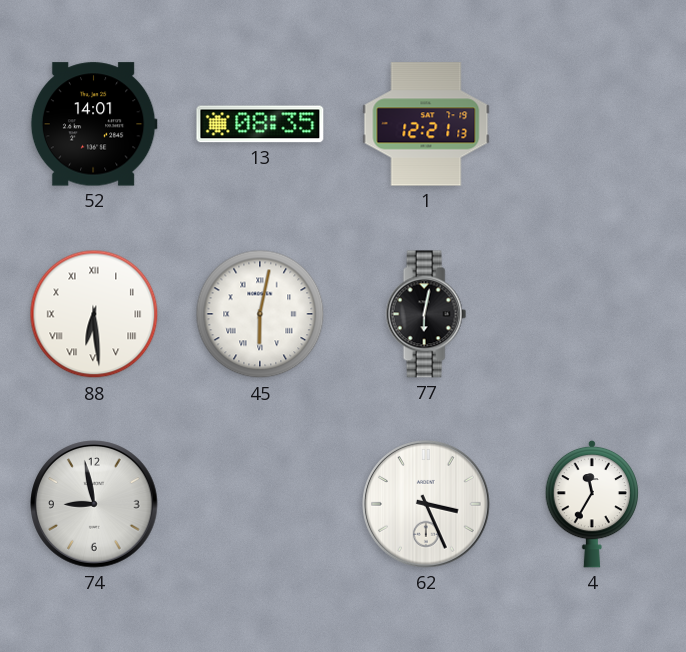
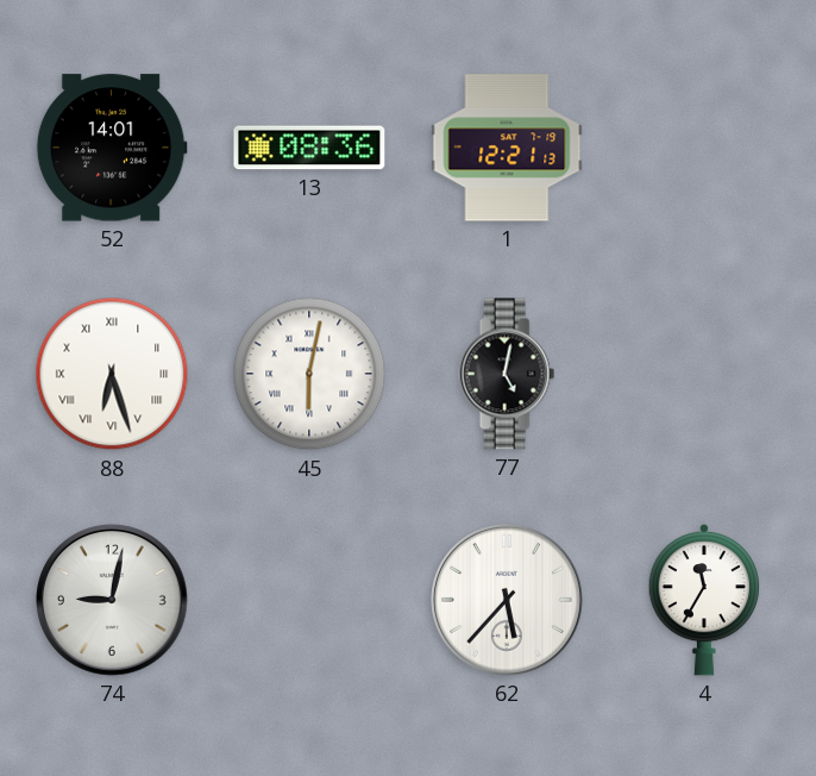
13: 08:35 -> 08:36 (309, 148)
88: 6:29 -> 6:27 (112, 374)
77: 6:02 -> 5:02 (507, 374)
74: 8:58 -> 9:02 (112, 600)
62: 3:26 -> 5:37 (507, 600)
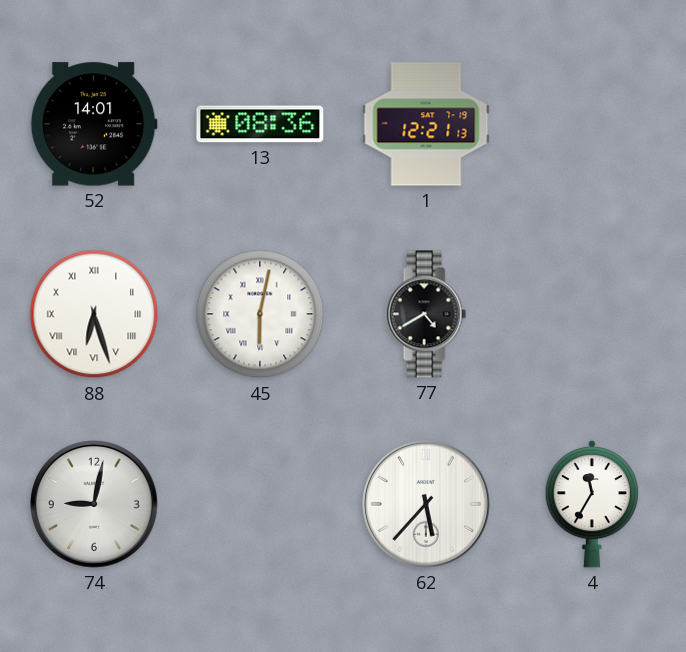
77: 5:02 -> 4:40 (426, 314)
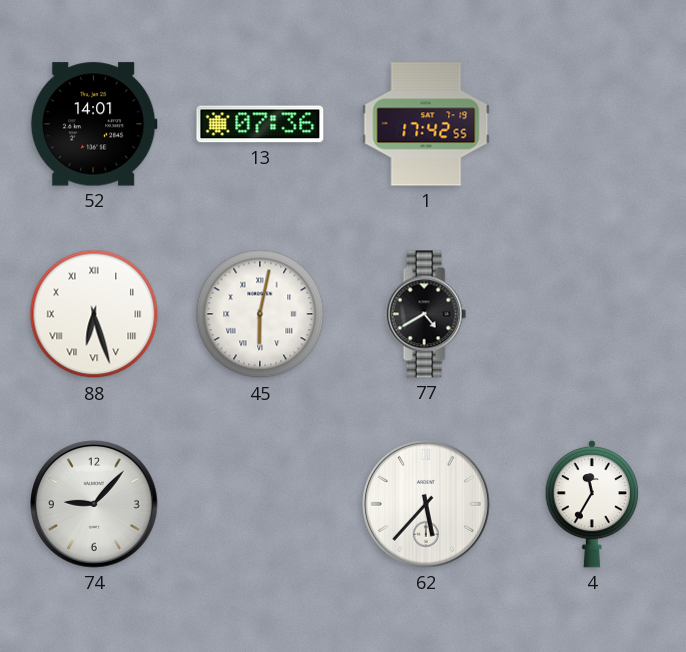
13: 08:36 -> 07:36 (260, 124)
1: 12:21 -> 17:42 (426, 124)
74: 9:02 -> 9:07 (94, 504)
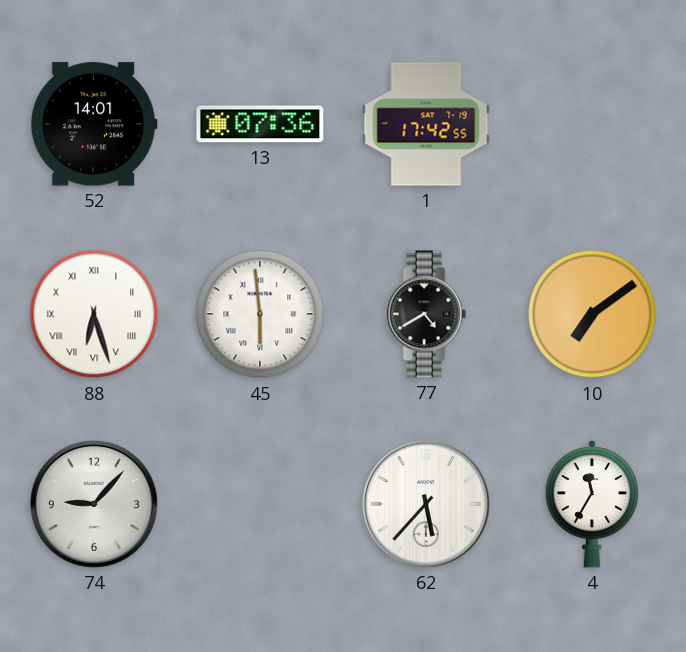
45: 6:02 -> 5:59 (260, 314)
10: none -> 7:09 (592, 314)
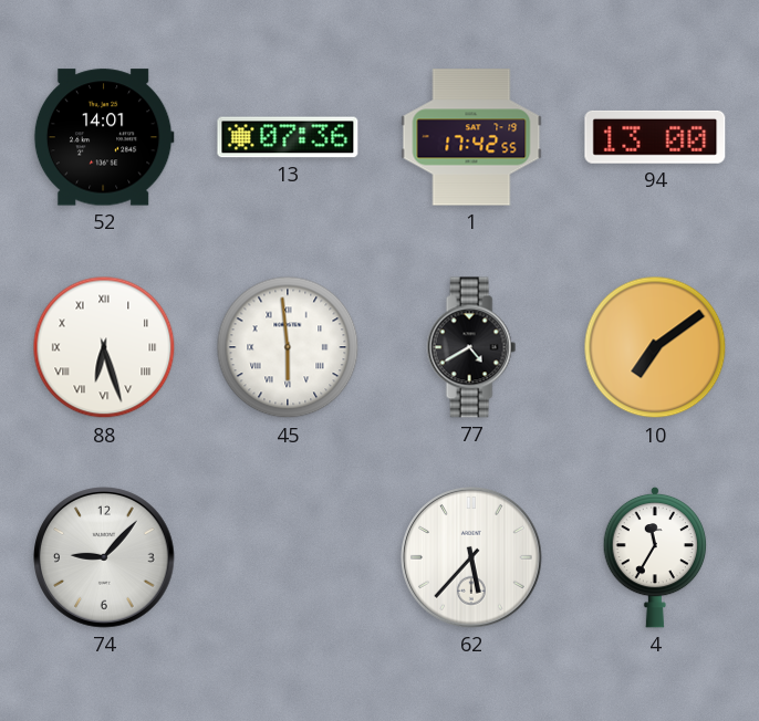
94: none -> 13:00 (655, 137)
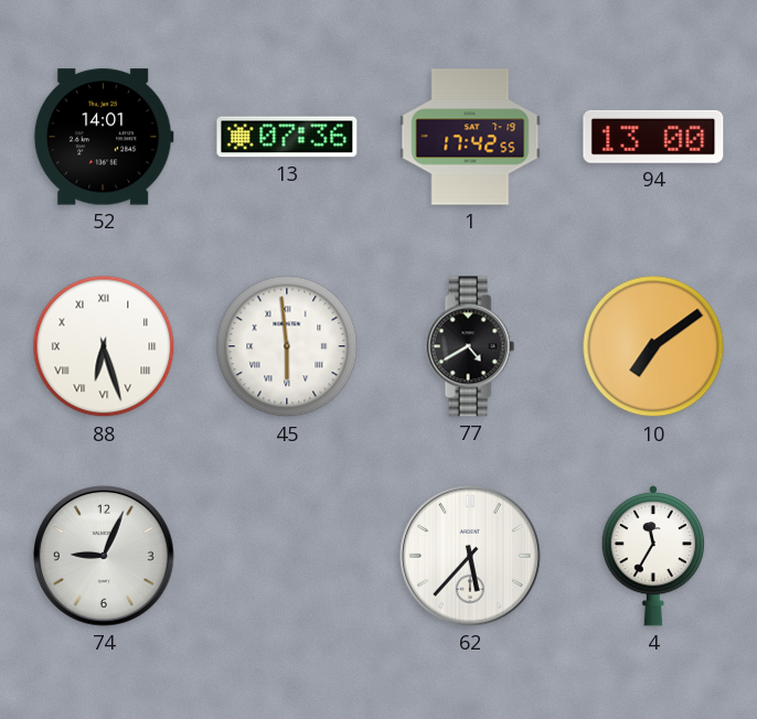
74: 9:07 -> 9:04 (104, 556)
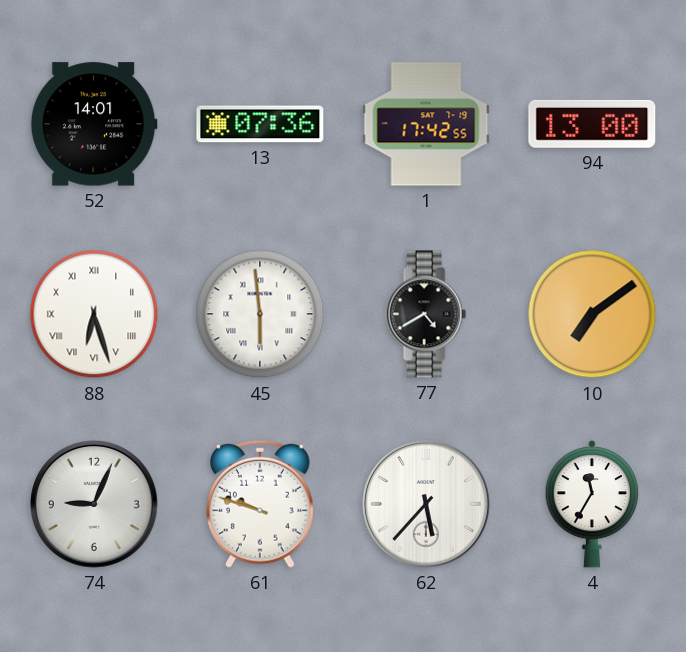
61: none -> 9:48 (260, 504)
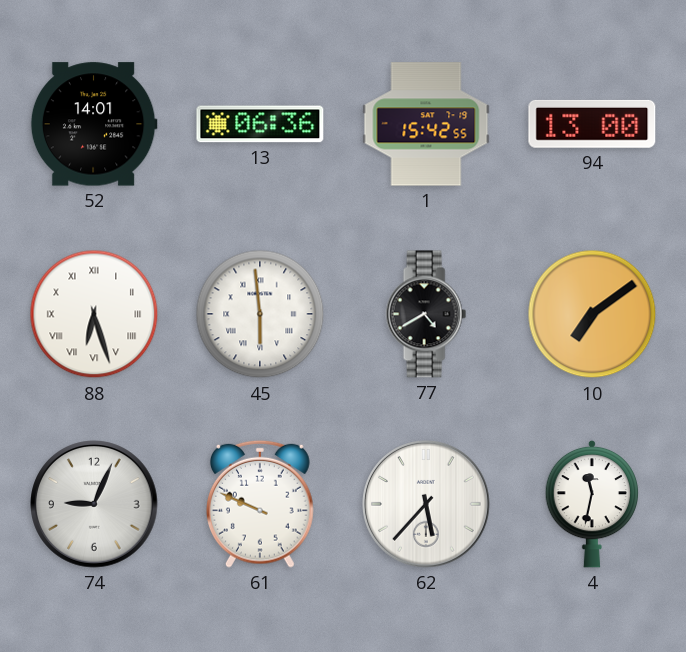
13: 07:36 -> 06:36 (260, 124)
1: 17:42 -> 15:42 (426, 124)
61: 9:48 -> 9:49 (260, 504)
4: 11:35 -> 11:32 (592, 504)
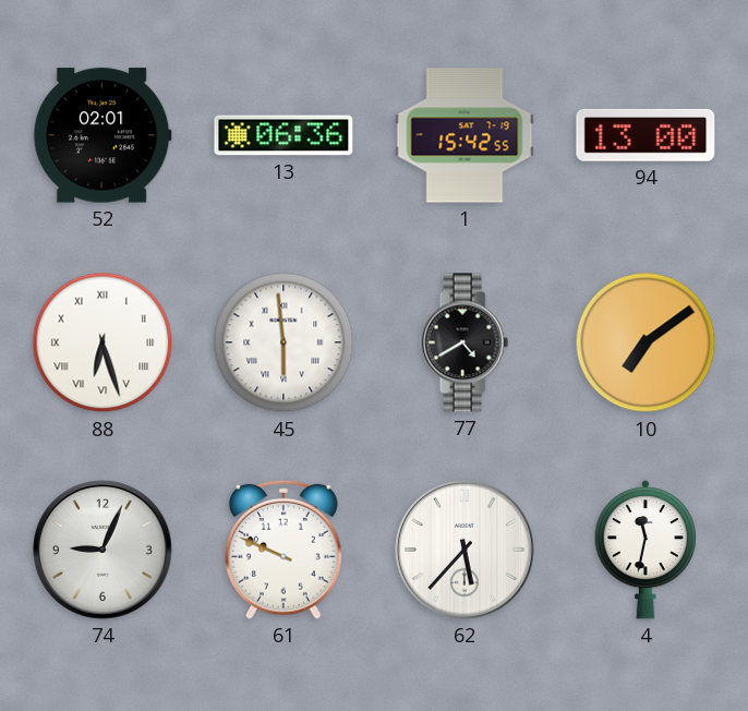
52: 14:01 -> 02:01 (102, 135)
